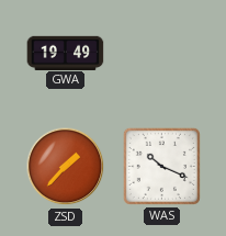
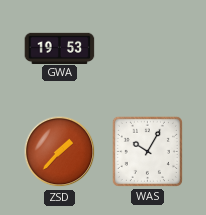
GWA: 19:49 -> 19:53 (60, 48)
WAS: 10:19 -> 10:05 (147, 151)
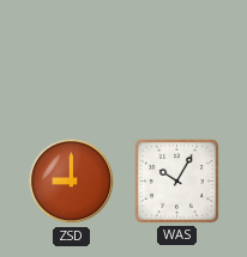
GWA: 19:53 -> none (60, 48)
ZSD: 1:37 -> 9:00 (72, 182)
